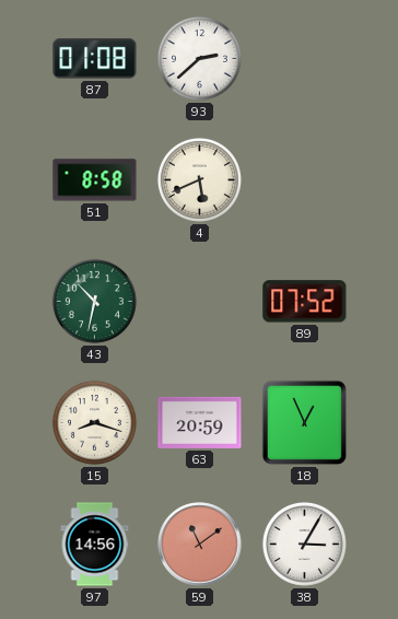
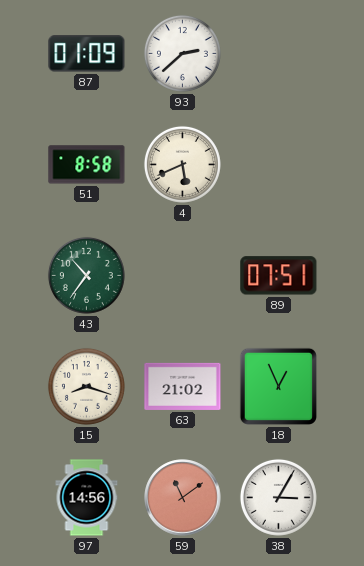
87: 01:08 -> 01:09 (87, 54)
43: 10:32 -> 10:36 (86, 275)
89: 07:52 -> 07:51 (279, 276)
63: 20:59 -> 21:02 (183, 386)
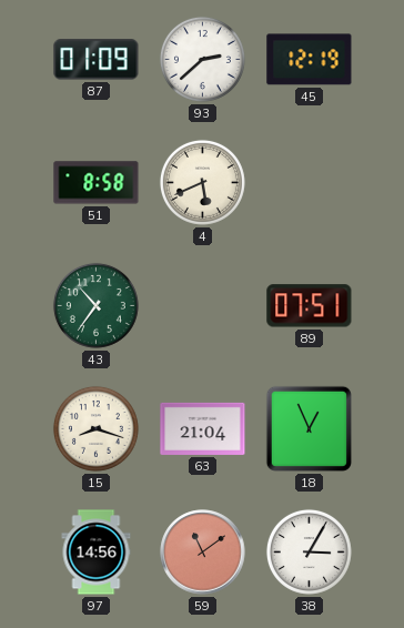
45: none -> 12:19 (310, 60)
63: 21:02 -> 21:04 (203, 428)
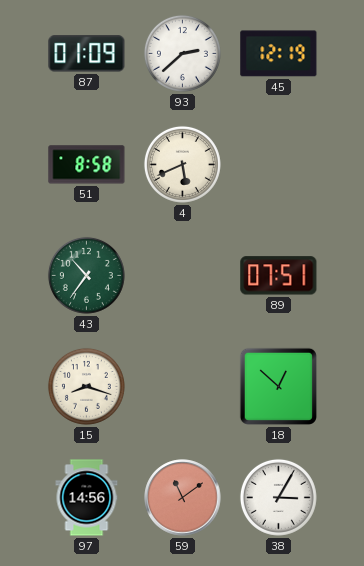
63: 21:04 -> none (203, 428)
18: 12:56 -> 12:52 (278, 386)
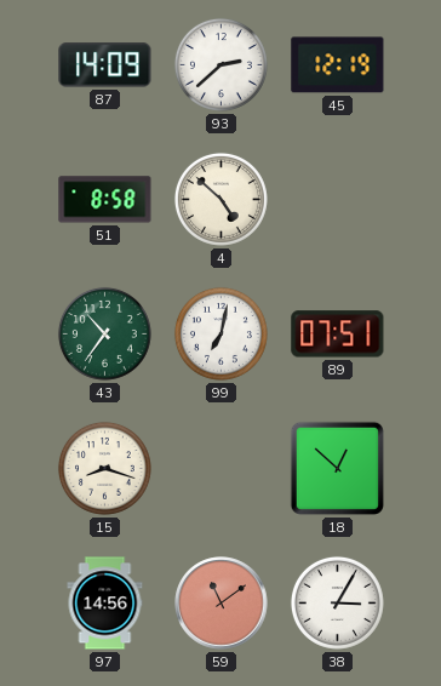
87: 01:09 -> 14:09 (105, 65)
4: 5:41 -> 4:52 (220, 199)
99: none -> 7:02 (220, 333)
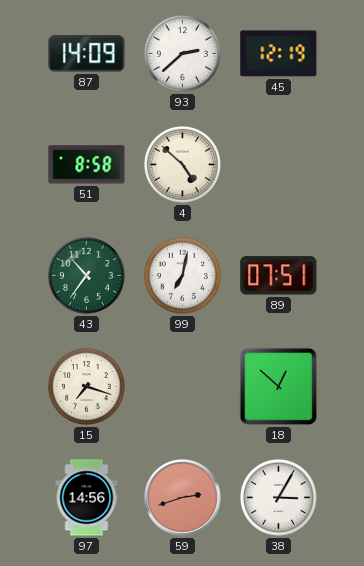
15: 8:18 -> 7:18 (86, 386)
59: 11:09 -> 2:42 (183, 498)
